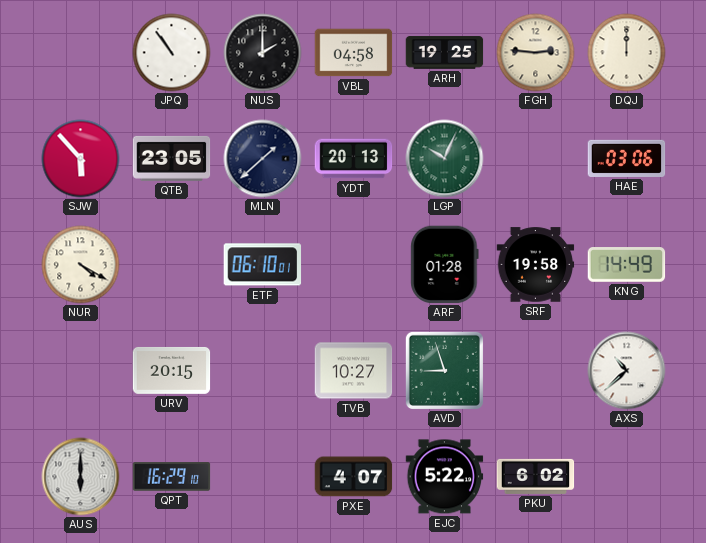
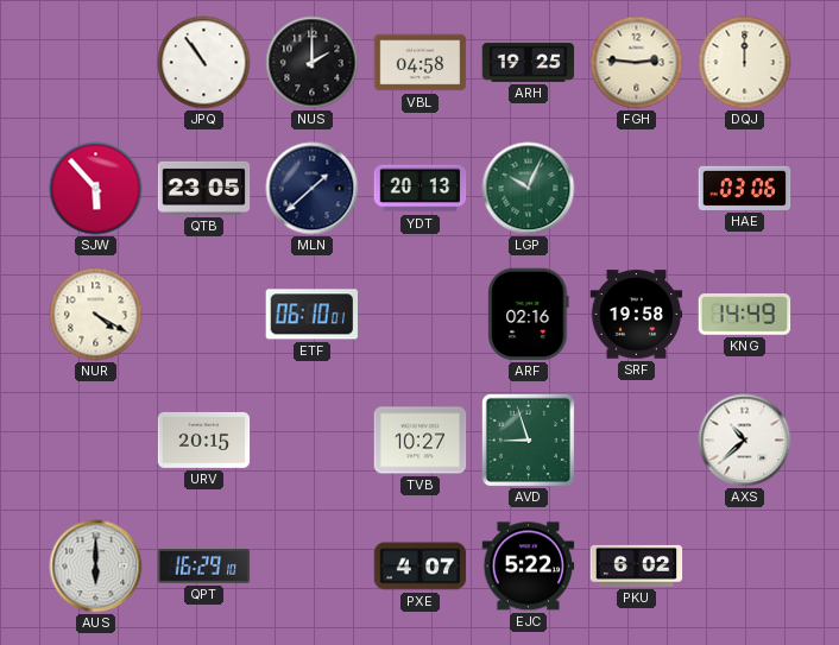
ARF: 01:28 -> 02:16 (529, 315)
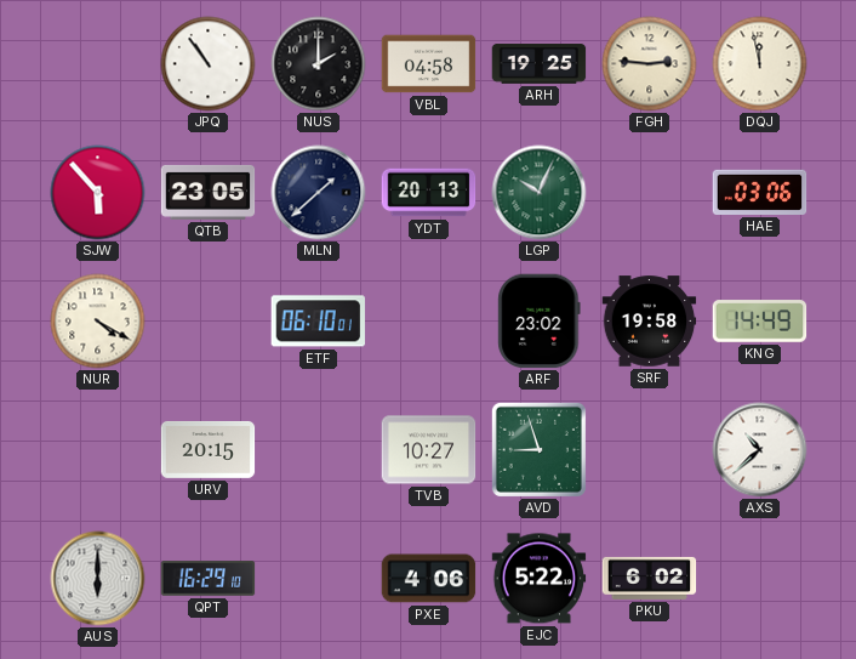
DQJ: 12:00 -> 11:58 (760, 64)
ARF: 02:16 -> 23:02 (540, 322)
PXE: 4:07 -> 4:06 (429, 579)
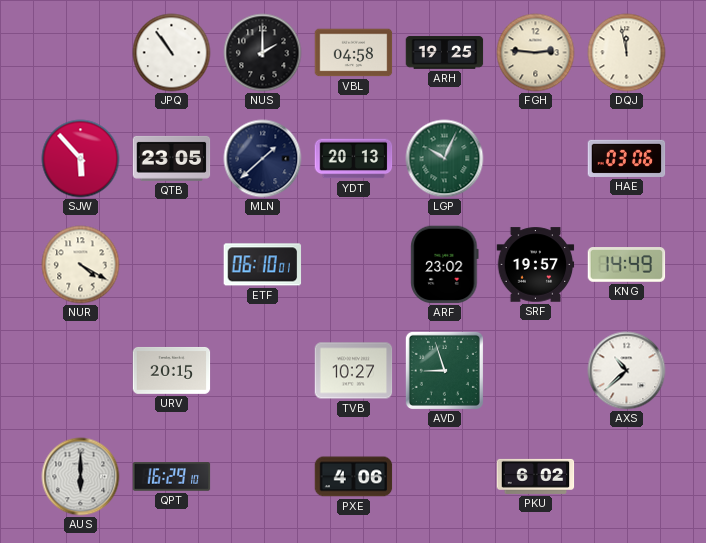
SRF: 19:58 -> 19:57 (536, 265)
EJC: 5:22 -> none (540, 579)
